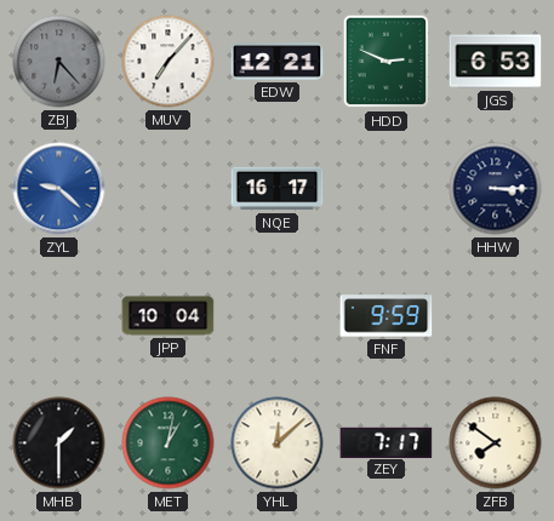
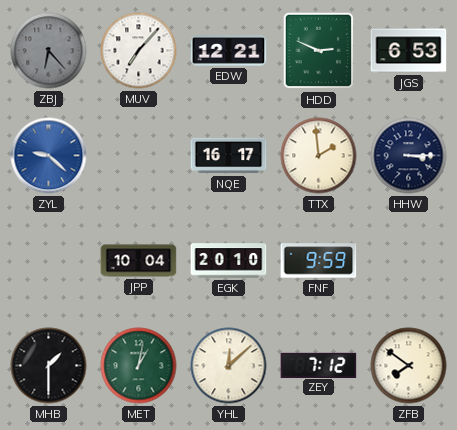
TTX: none -> 1:59 (319, 156)
EGK: none -> 20:10 (229, 261)
ZEY: 7:17 -> 7:12 (319, 365)
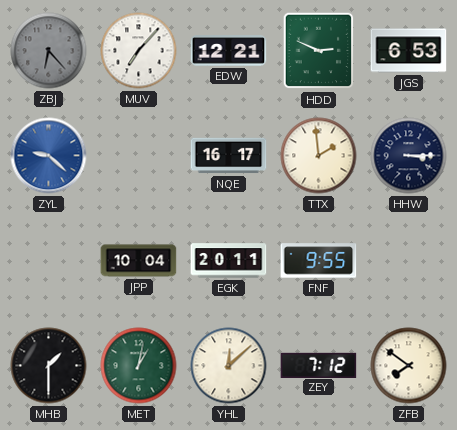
EGK: 20:10 -> 20:11 (229, 261)
FNF: 9:59 -> 9:55 (319, 261)
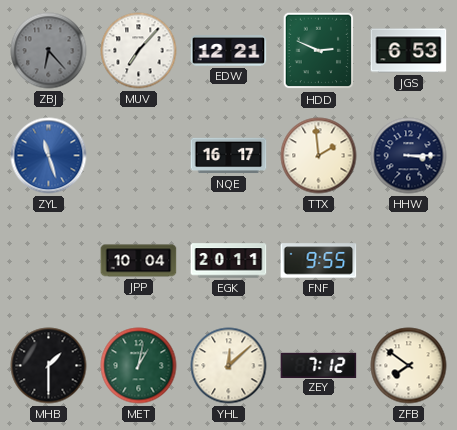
ZYL: 9:22 -> 11:27 (49, 156)
